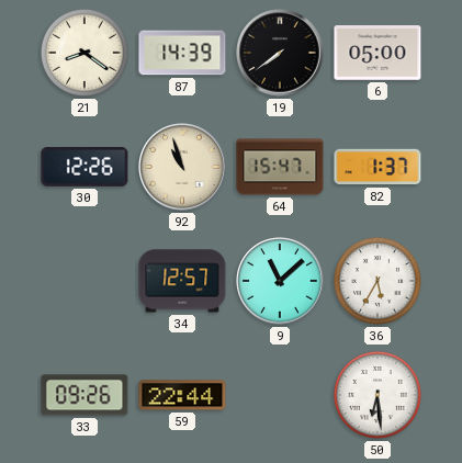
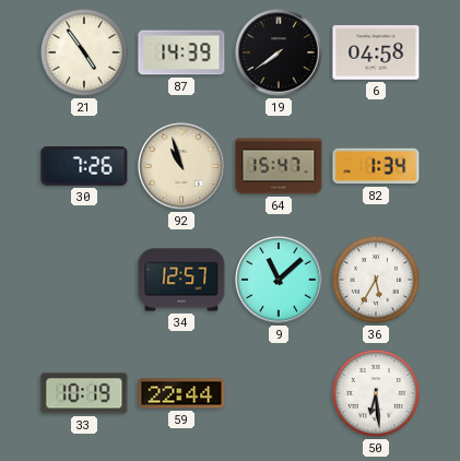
21: 8:21 -> 4:54 (84, 52)
6: 05:00 -> 04:58 (376, 52)
30: 12:26 -> 7:26 (84, 166)
82: 1:37 -> 1:34 (376, 166)
33: 09:26 -> 10:19 (84, 393)
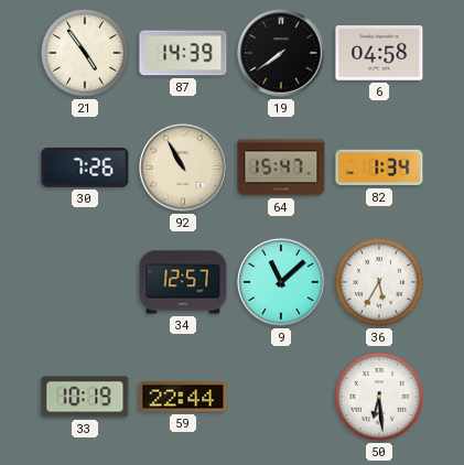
92: 10:57 -> 10:55 (183, 167)
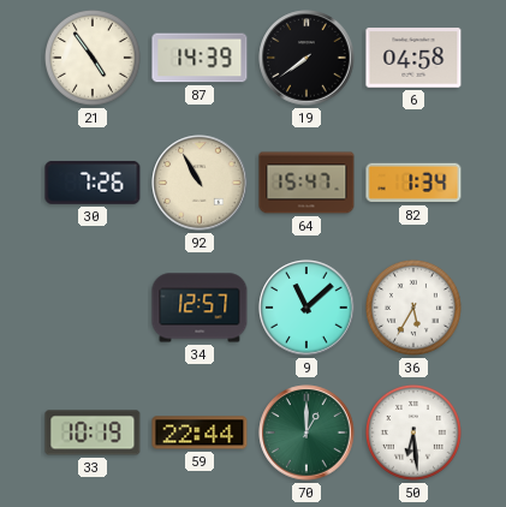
70: none -> 1:00 (306, 433)
